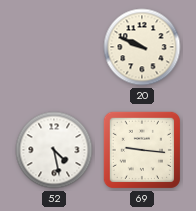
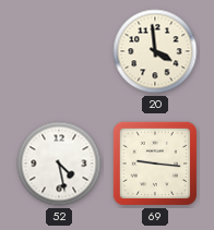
20: 9:49 -> 3:59 (155, 51)
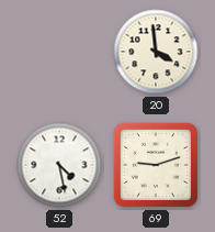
69: 9:16 -> 9:12 (156, 165)
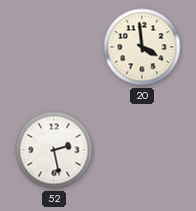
52: 4:28 -> 2:28 (54, 150)
69: 9:12 -> none (156, 165)
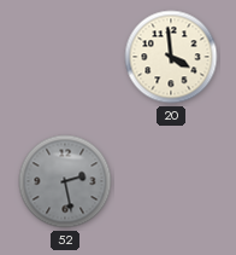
52 dial: white -> grey (65, 181)
